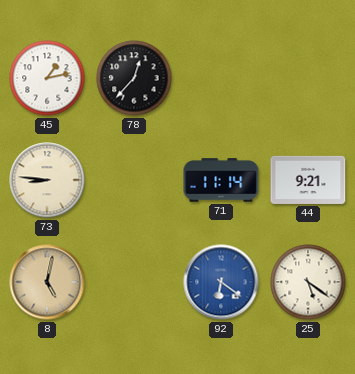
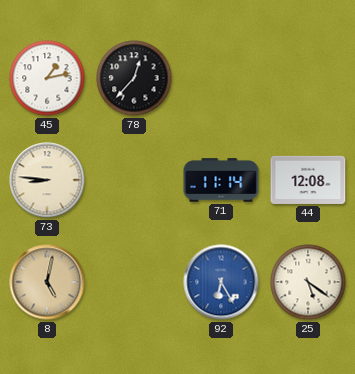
44: 9:21 -> 12:08 (308, 180)
92: 6:21 -> 6:25 (221, 282)
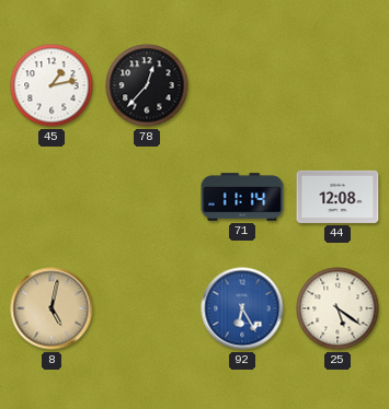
73: 8:46 -> none (47, 180)
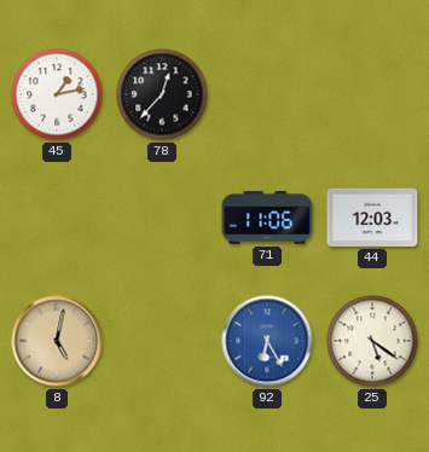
71: 11:14 -> 11:06 (267, 218)
44: 12:08 -> 12:03 (372, 218)
